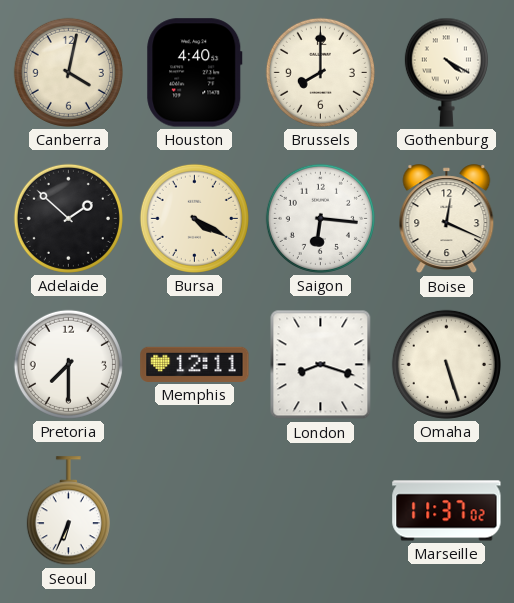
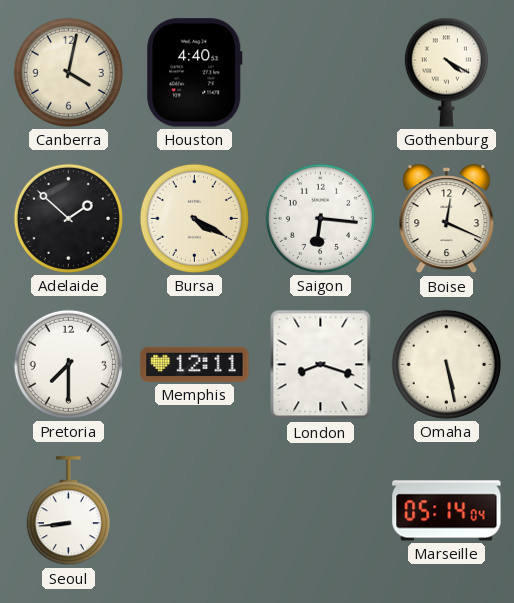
Brussels: 8:00 -> none (320, 72)
Omaha: 5:27 -> 5:28 (446, 364)
Seoul: 6:34 -> 8:44 (68, 511)
Marseille: 11:37 -> 05:14 (447, 511)
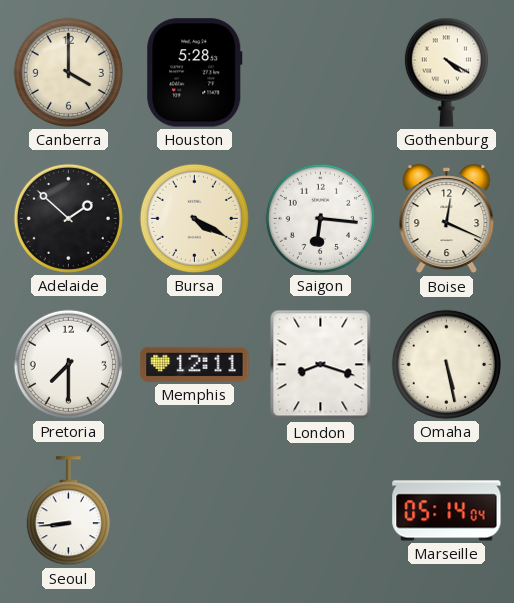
Canberra: 4:02 -> 4:00 (68, 72)
Houston: 4:40 -> 5:28 (195, 73)
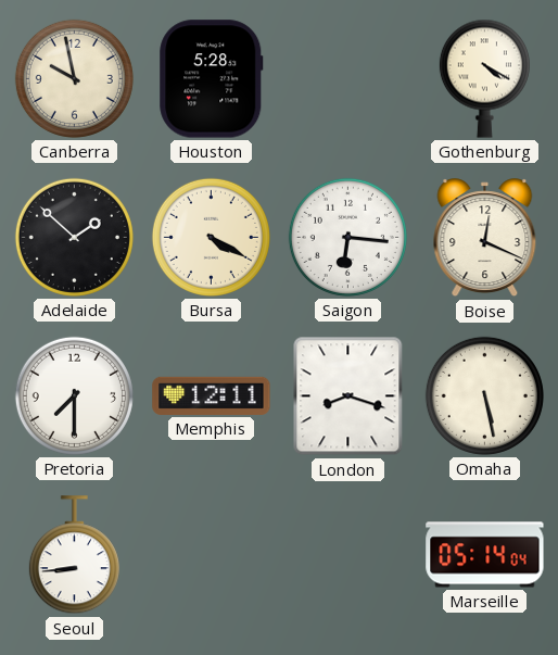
Canberra: 4:00 -> 9:58 (74, 78)
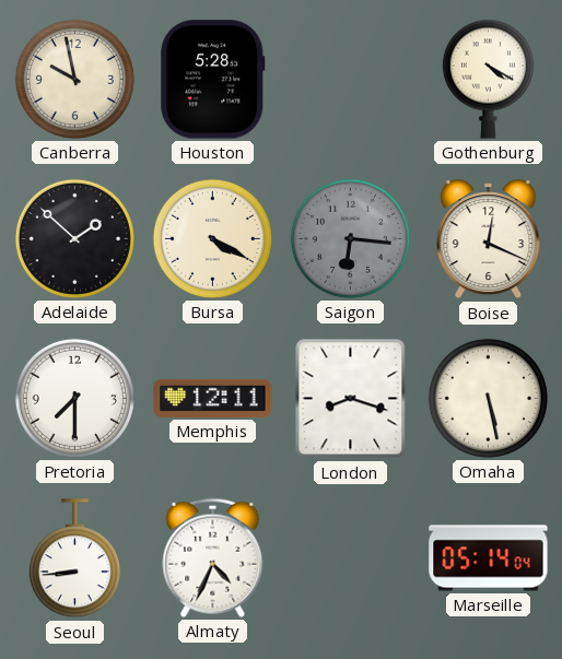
Saigon dial: white -> grey (350, 238)
Almaty: none -> 4:34 (213, 557)
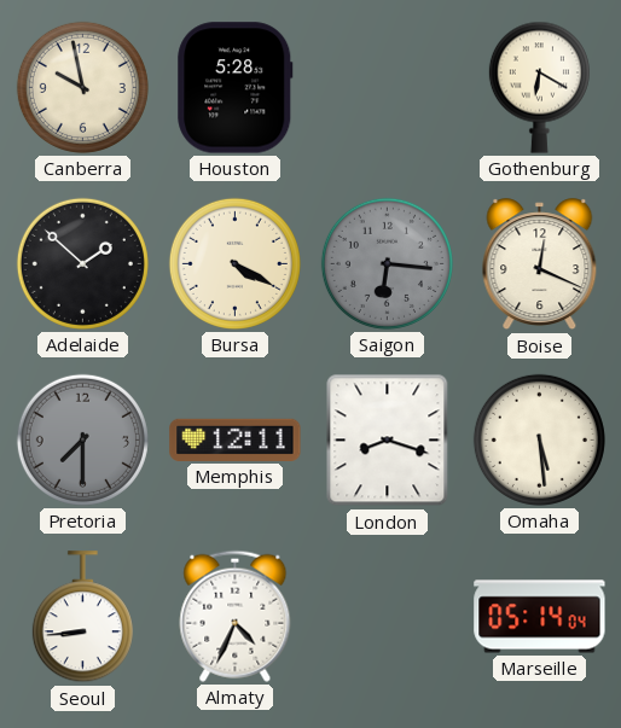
Gothenburg: 4:20 -> 6:20 (539, 87)
Pretoria dial: white -> grey (82, 439)
Omaha: 5:28 -> 5:29 (539, 439)
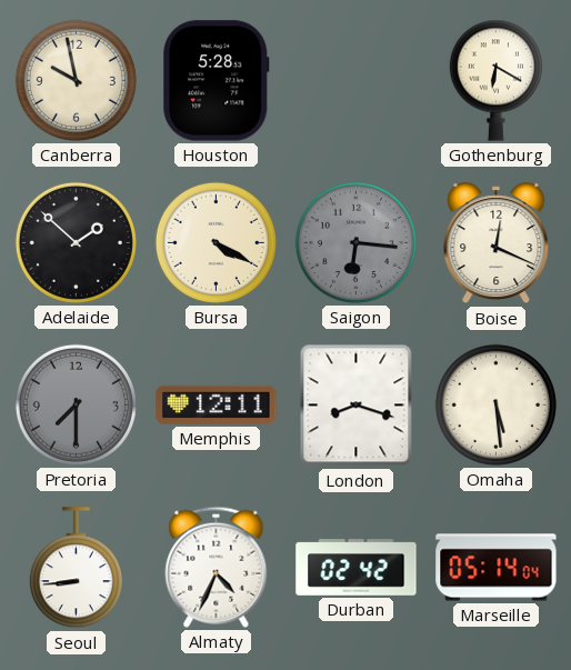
Durban: none -> 02:42 (357, 568)
